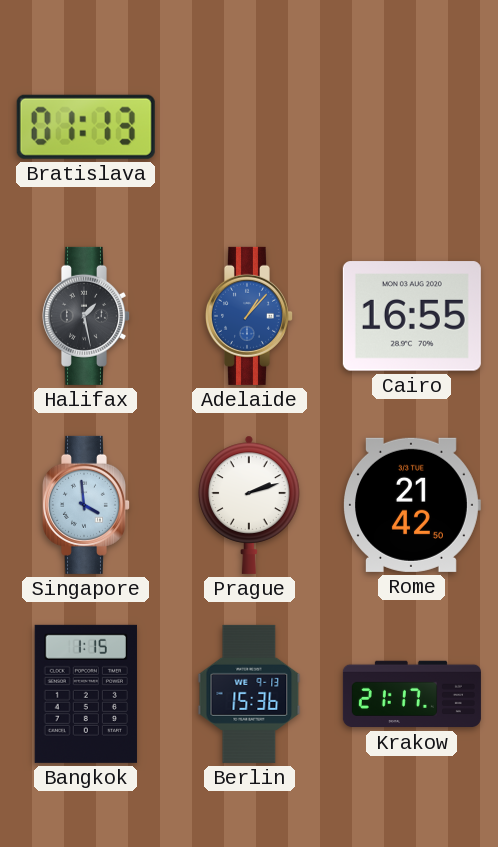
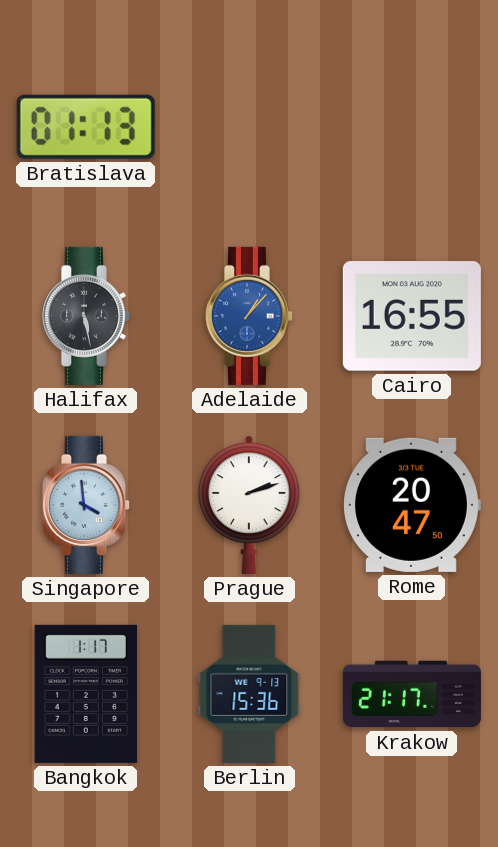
Halifax: 1:28 -> 5:28 (85, 316)
Rome: 21:42 -> 20:47 (412, 505)
Bangkok: 1:15 -> 1:17 (86, 694)
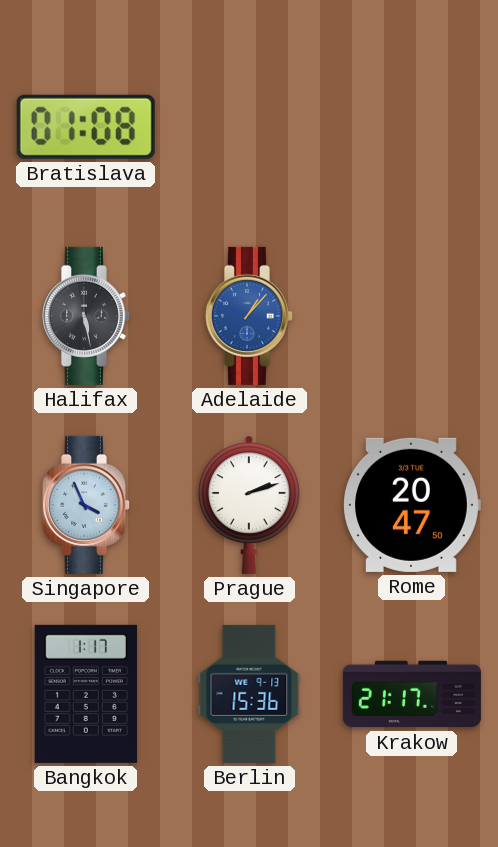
Bratislava: 01:13 -> 01:08 (86, 127)
Cairo: 16:55 -> none (412, 316)
Singapore: 3:59 -> 3:56 (85, 505)
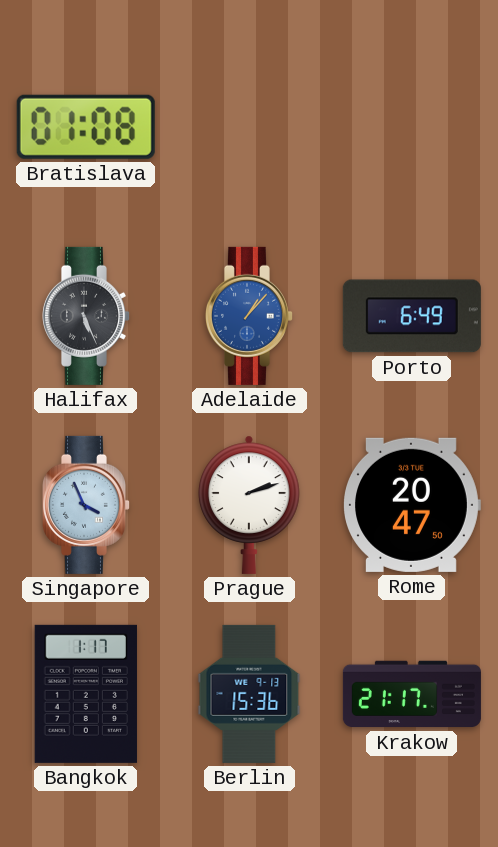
Halifax: 5:28 -> 5:26 (85, 316)
Porto: none -> 6:49 (412, 316)
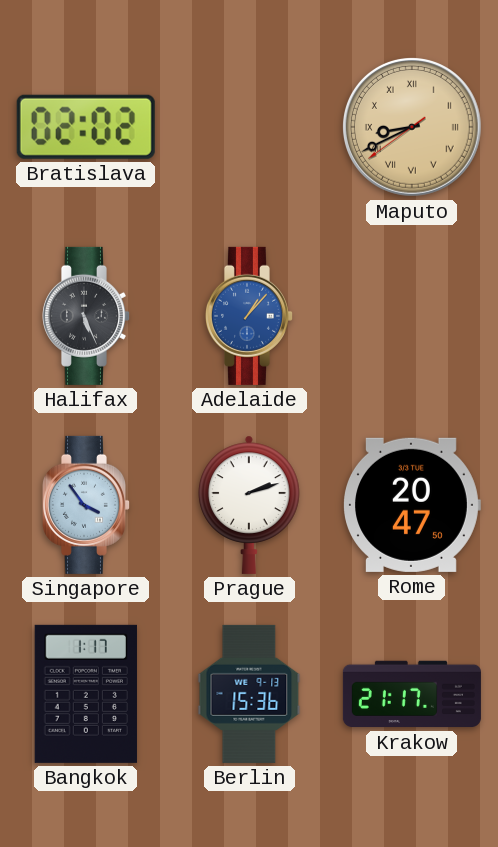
Bratislava: 01:08 -> 02:02 (86, 127)
Maputo: none -> 8:40 (412, 127)
Porto: 6:49 -> none (412, 316)
Singapore: 3:56 -> 3:54 (85, 505)
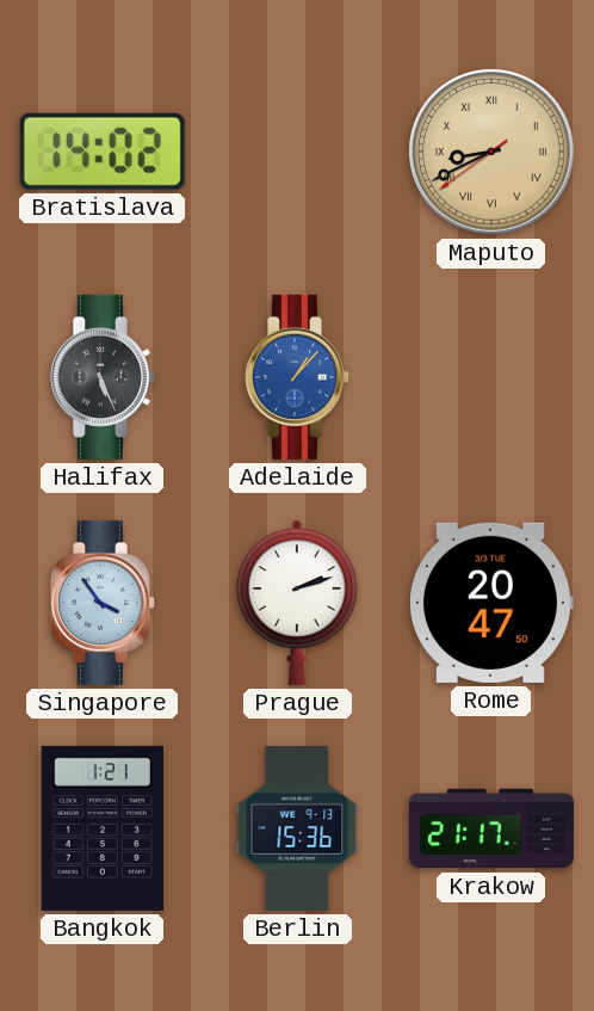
Bratislava: 02:02 -> 14:02 (103, 152)
Bangkok: 1:17 -> 1:21 (103, 828)
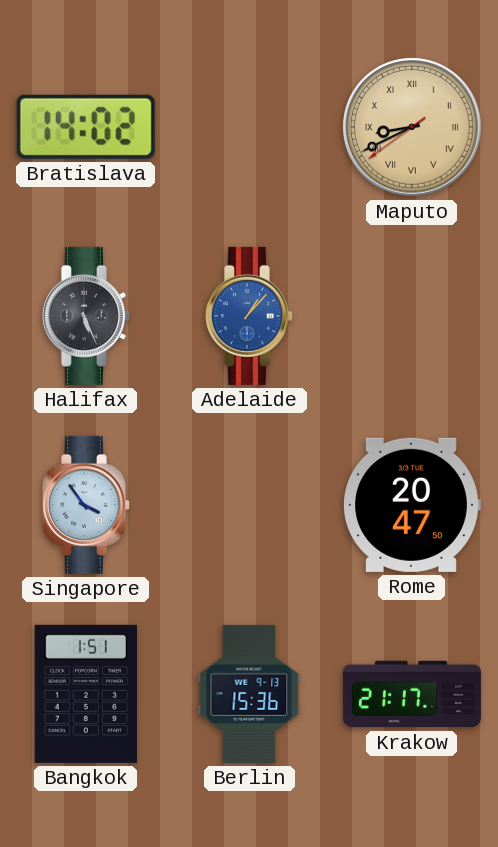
Prague: 2:12 -> none (298, 603)
Bangkok: 1:21 -> 1:51 (86, 694)
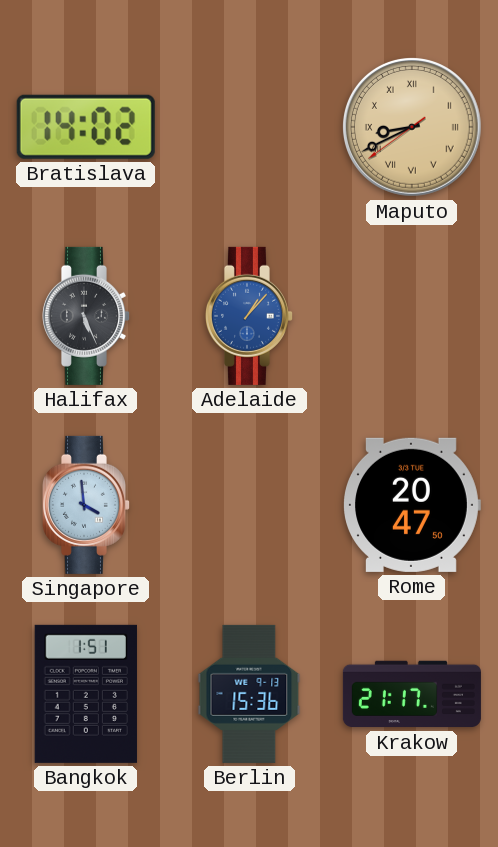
Singapore: 3:54 -> 3:59 (85, 505)
